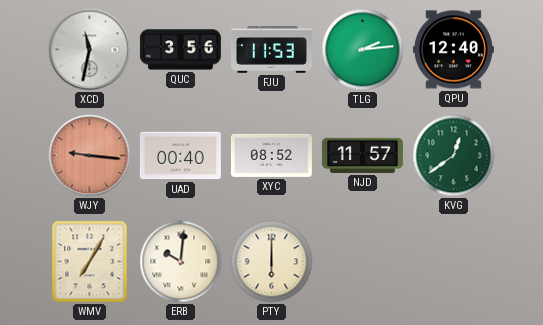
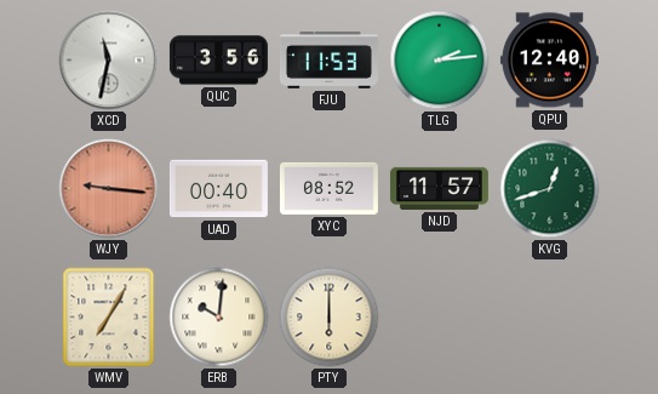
KVG: 12:39 -> 12:42 (550, 189)
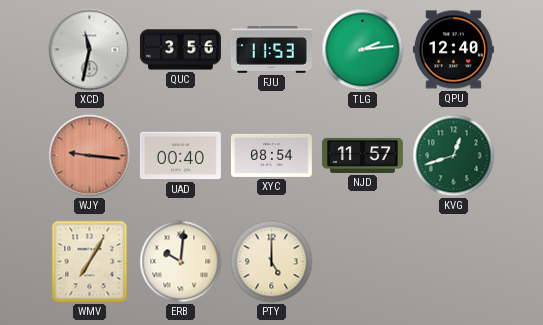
XYC: 08:52 -> 08:54 (271, 155)
PTY: 6:00 -> 5:00 (272, 262)
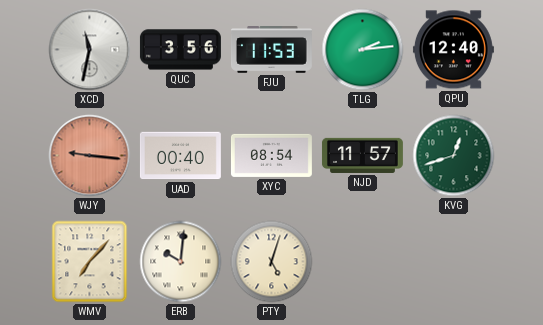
WMV: 7:05 -> 7:07 (90, 262)
PTY: 5:00 -> 5:03 (272, 262)
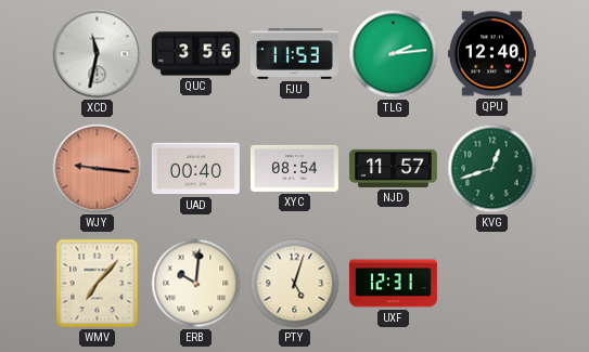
UXF: none -> 12:31 (393, 284)
